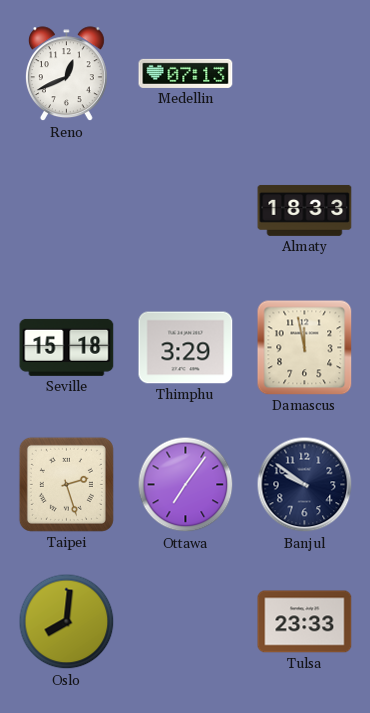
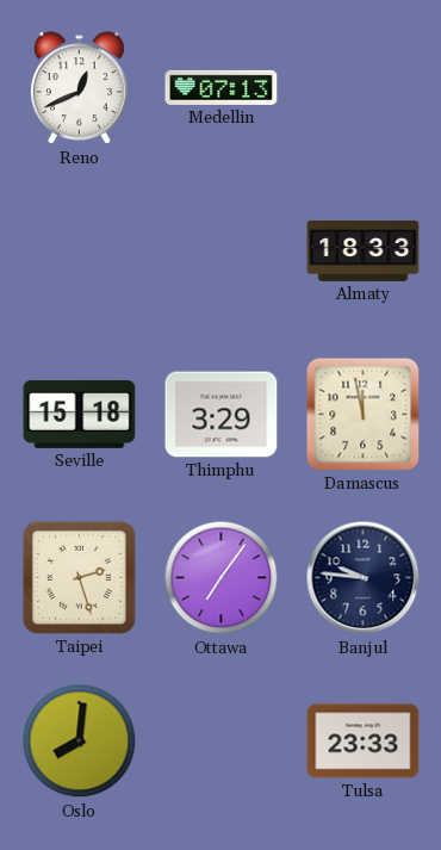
Banjul: 9:51 -> 9:46 (364, 578)
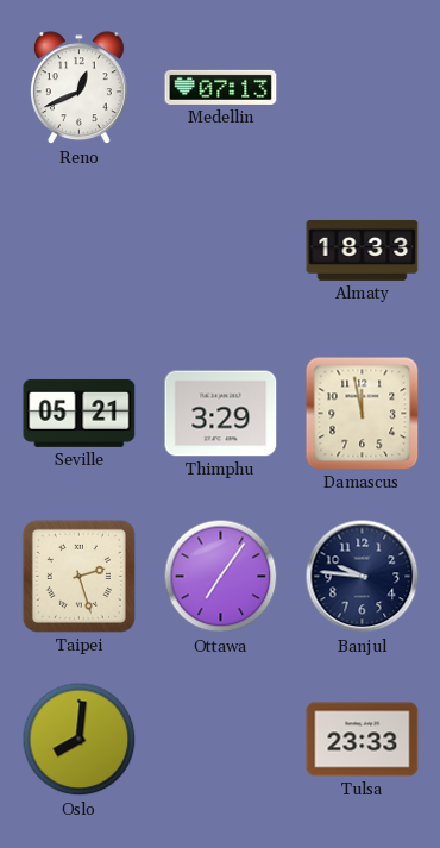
Seville: 15:18 -> 05:21 (80, 413)
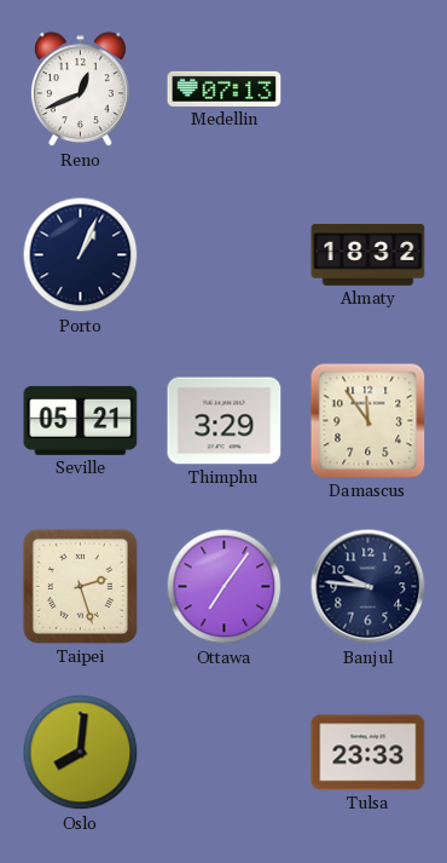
Porto: none -> 1:04 (81, 255)
Almaty: 18:33 -> 18:32 (368, 254)
Damascus: 11:58 -> 11:54 (368, 421)
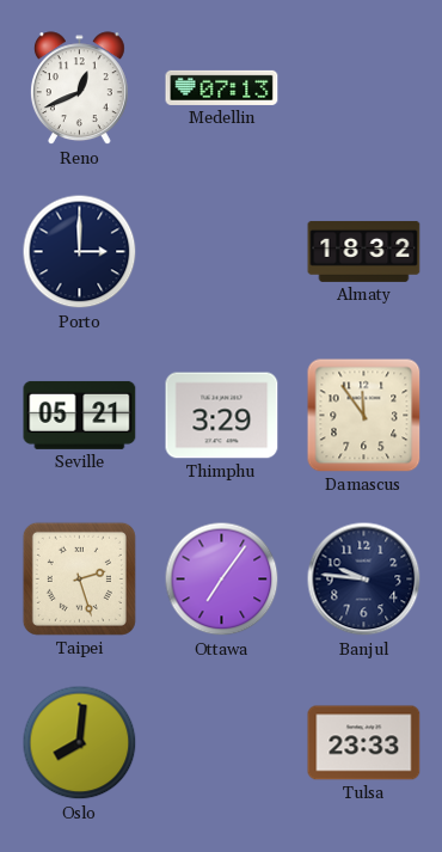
Porto: 1:04 -> 3:00 (80, 252)
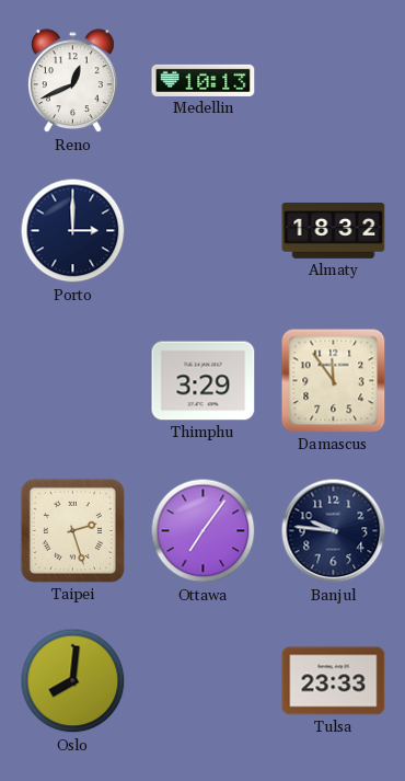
Medellin: 07:13 -> 10:13 (204, 80)
Seville: 05:21 -> none (80, 415)
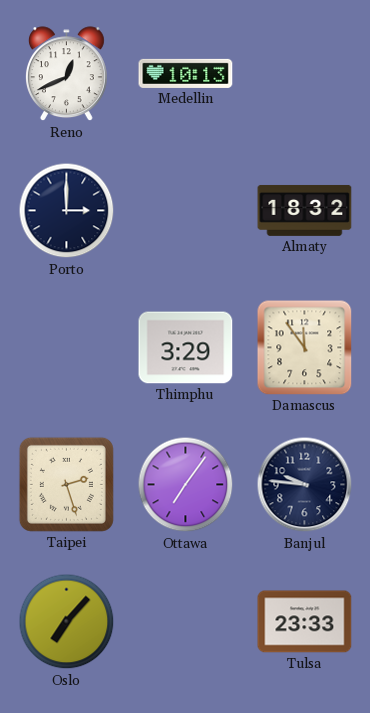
Oslo: 8:01 -> 7:07 (67, 622)
